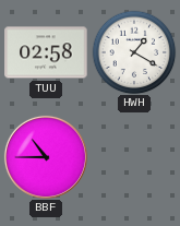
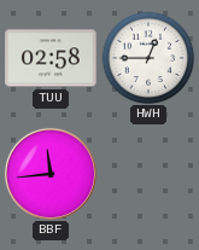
HWH: 1:20 -> 12:45 (148, 58)
BBF: 10:45 -> 11:44 (51, 174)
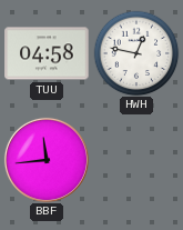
TUU: 02:58 -> 04:58 (47, 53)
HWH: 12:45 -> 12:47 (136, 53)
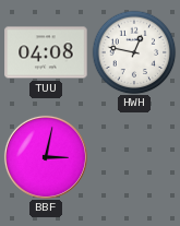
TUU: 04:58 -> 04:08 (46, 52)
BBF: 11:44 -> 3:02 (46, 157)
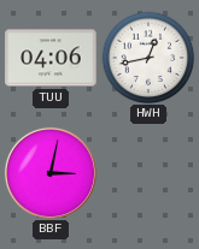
TUU: 04:08 -> 04:06 (51, 58)
HWH: 12:47 -> 12:43 (148, 58)
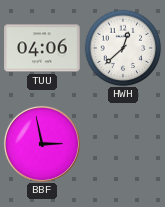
HWH: 12:43 -> 12:38 (123, 48)
BBF: 3:02 -> 2:58 (42, 144)
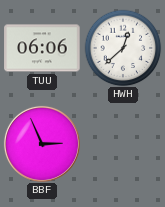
TUU: 04:06 -> 06:06 (42, 48)
BBF: 2:58 -> 2:56 (42, 144)
